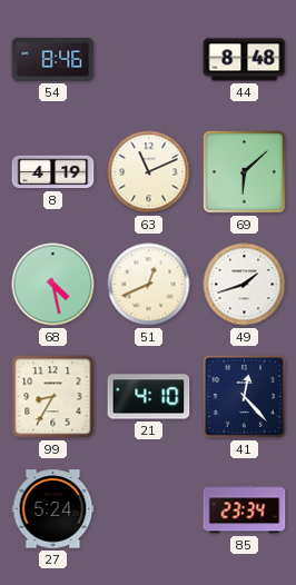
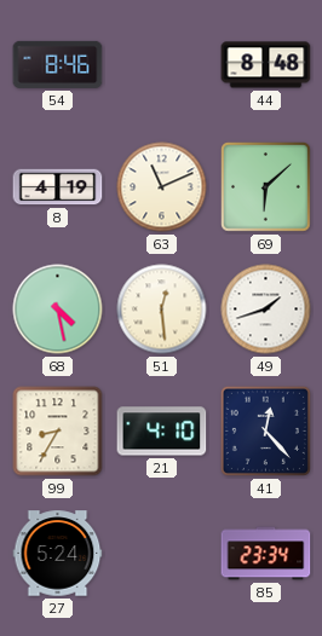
51: 12:41 -> 12:29 (162, 310)
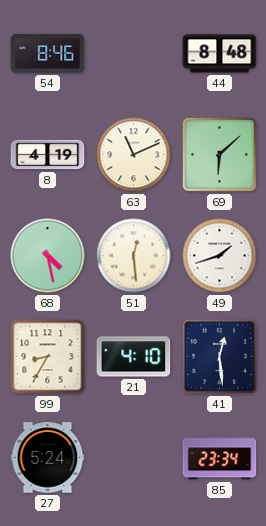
41: 12:23 -> 12:29 (219, 356)
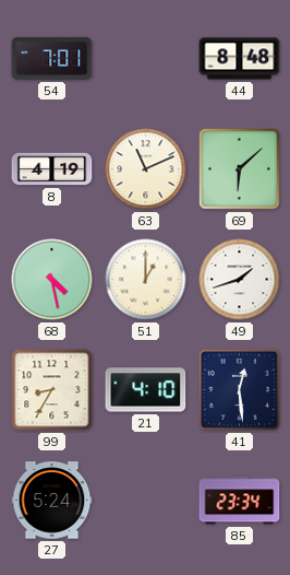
54: 8:46 -> 7:01 (52, 58)
51: 12:29 -> 1:00 (146, 280)
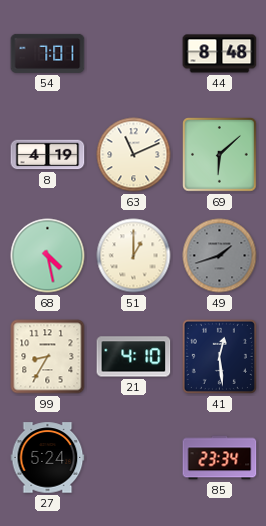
49 dial: white -> grey (220, 256)
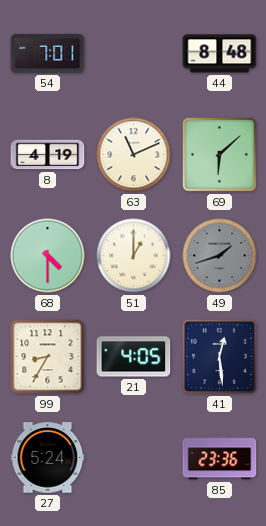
68: 4:28 -> 4:30 (48, 256)
21: 4:10 -> 4:05 (134, 357)
85: 23:34 -> 23:36 (220, 458)
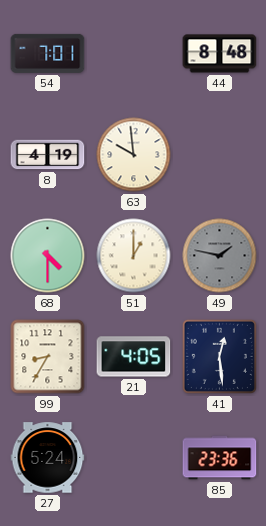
63: 11:11 -> 9:59 (134, 155)
69: 6:08 -> none (220, 155)
49: 1:42 -> 1:47 (220, 256)
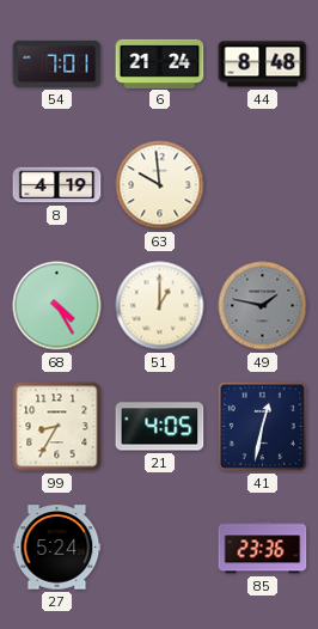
6: none -> 21:24 (160, 63)
68: 4:30 -> 4:25 (57, 306)
41: 12:29 -> 12:32 (262, 426)
